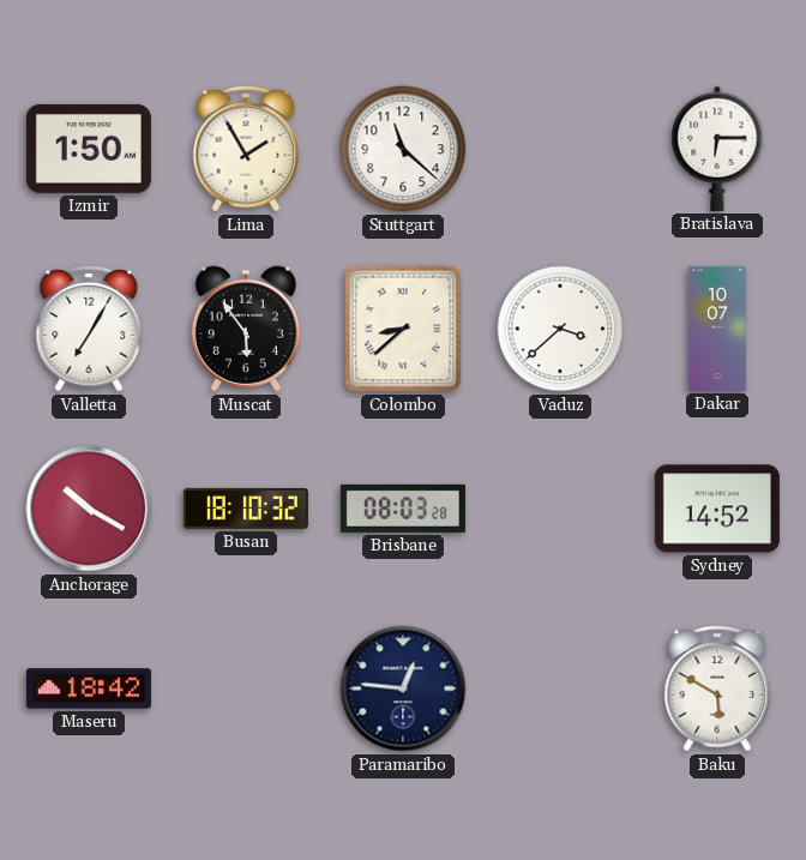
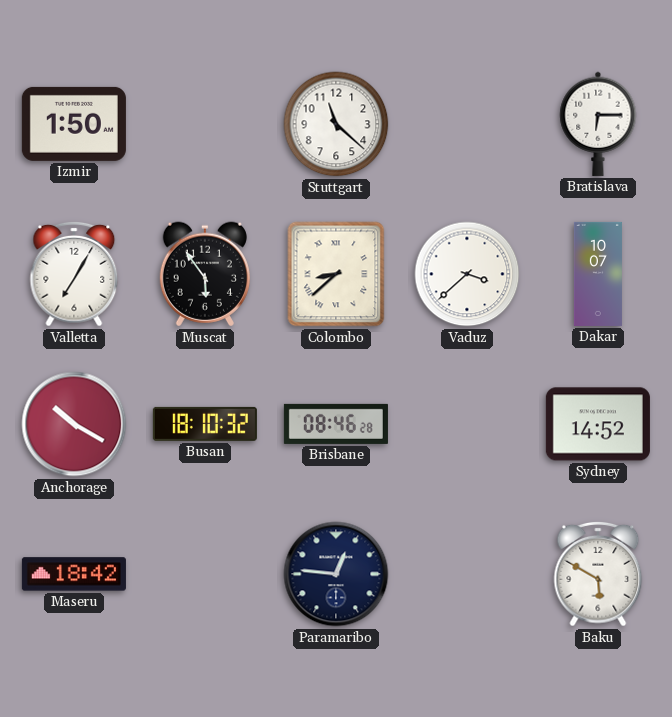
Lima: 1:55 -> none (246, 149)
Brisbane: 08:03 -> 08:46 (336, 424)
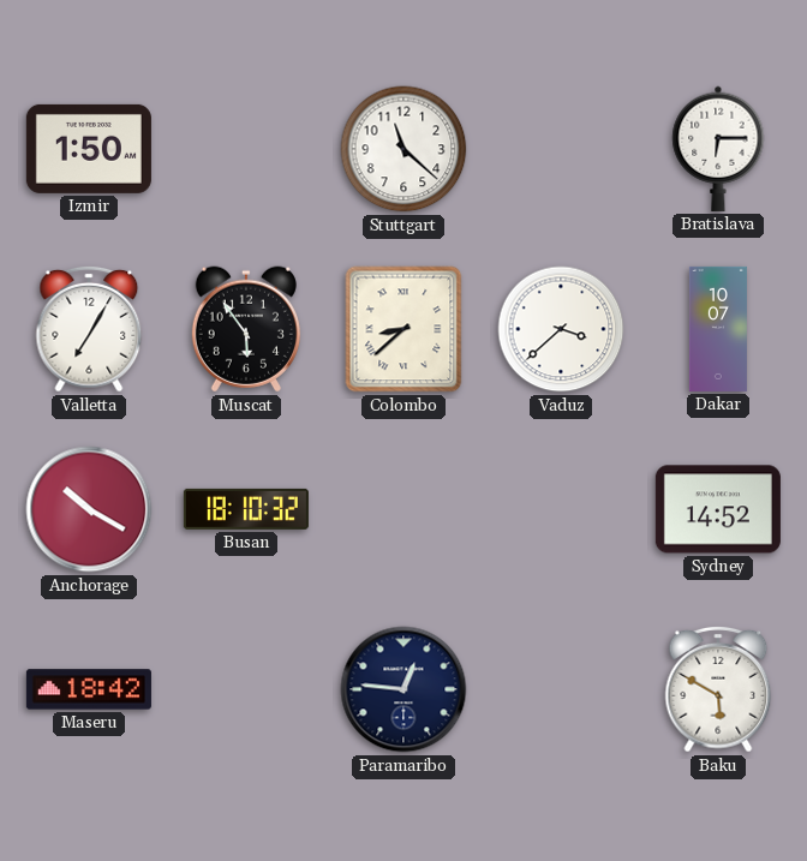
Brisbane: 08:46 -> none (336, 424)
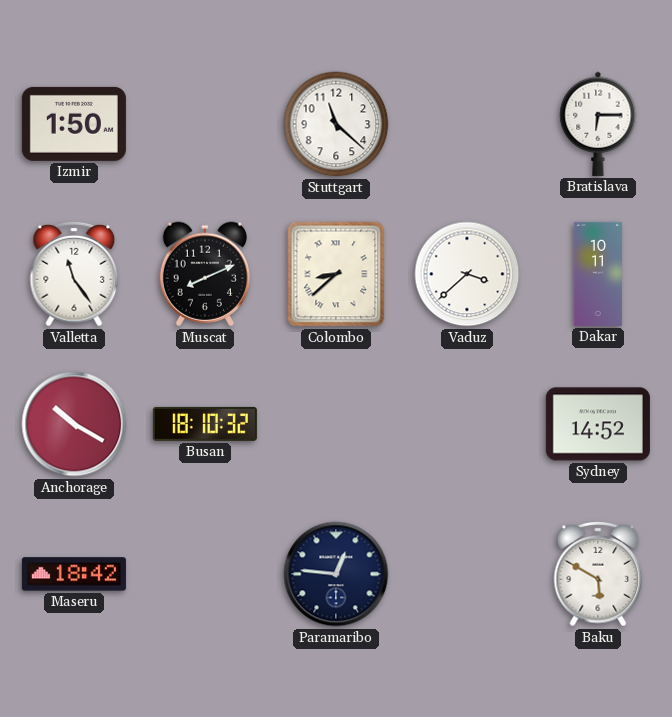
Valletta: 7:05 -> 11:24 (74, 274)
Muscat: 5:54 -> 8:11 (205, 274)
Dakar: 10:07 -> 10:11 (598, 274)
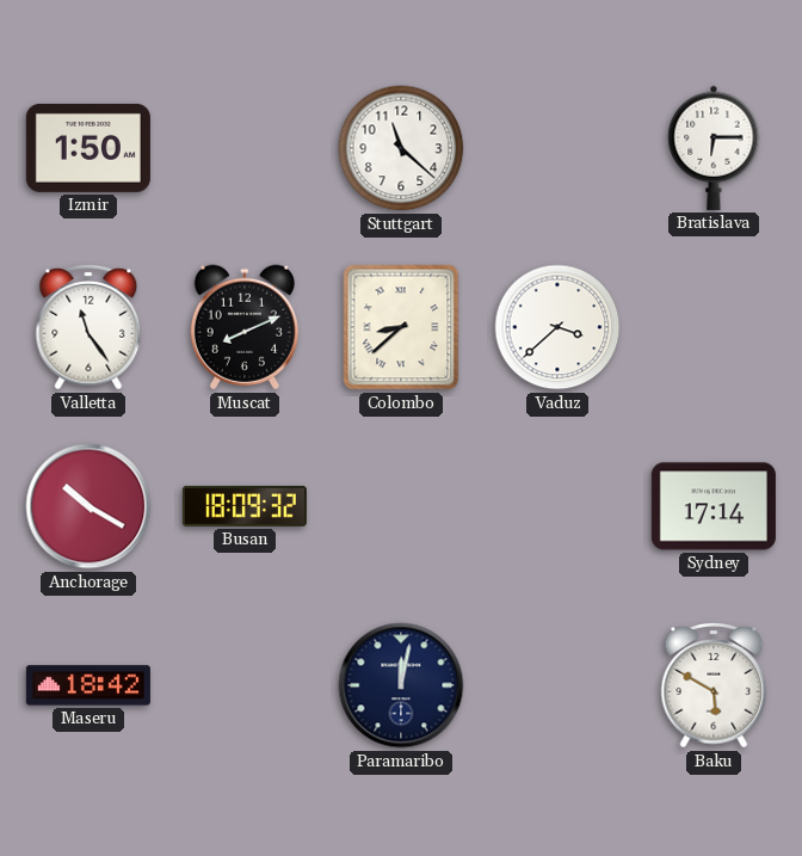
Dakar: 10:11 -> none (598, 274)
Busan: 18:10 -> 18:09 (245, 506)
Sydney: 14:52 -> 17:14 (714, 506)
Paramaribo: 12:46 -> 12:02 (401, 685)
